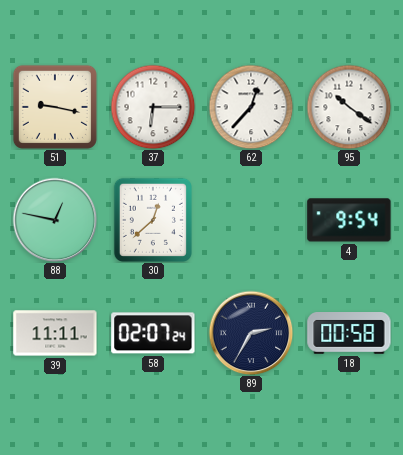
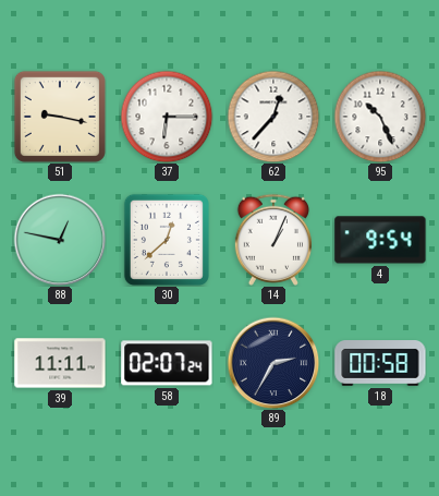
95: 10:21 -> 10:26 (380, 117)
14: none -> 1:04 (273, 240)
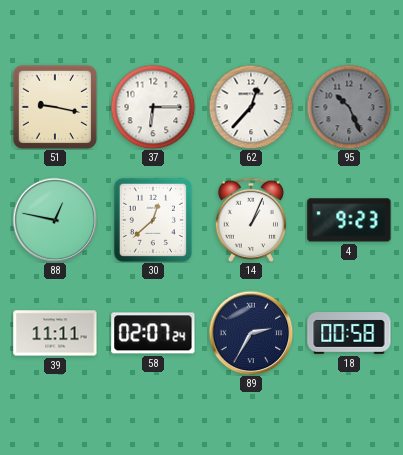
95 dial: white -> grey (349, 107)
4: 9:54 -> 9:23 (349, 220)
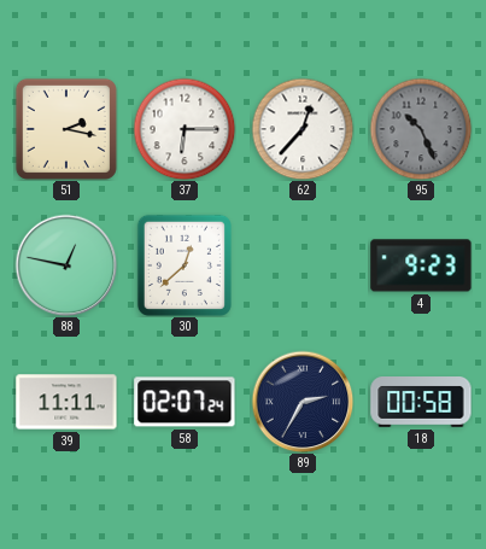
51: 9:17 -> 2:17 (66, 129)
14: 1:04 -> none (251, 220)
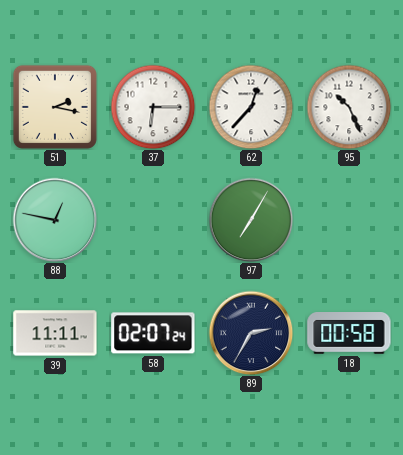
95 dial: grey -> white (349, 107)
30: 12:38 -> none (185, 265)
97: none -> 7:05 (251, 220)
4: 9:23 -> none (421, 265)
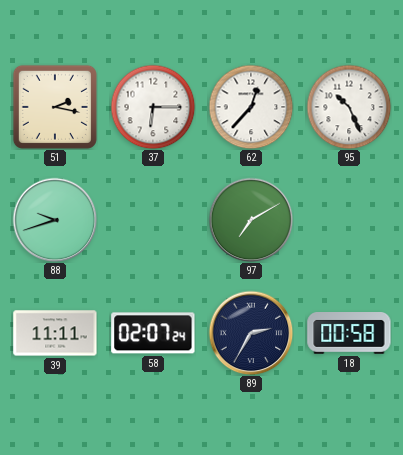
88: 12:47 -> 9:42 (55, 220)
97: 7:05 -> 7:10 (251, 220)
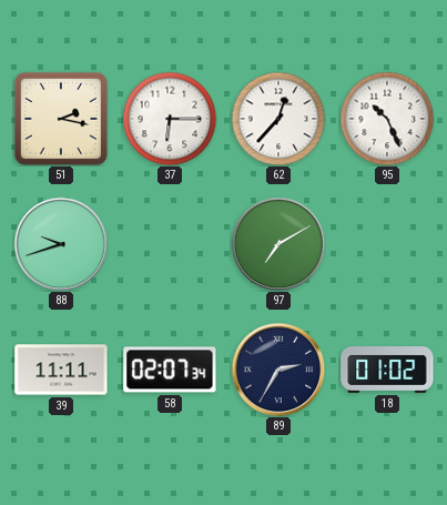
58: 02:07:24 -> 02:07:34 (170, 370)
18: 00:58 -> 01:02 (387, 371)
